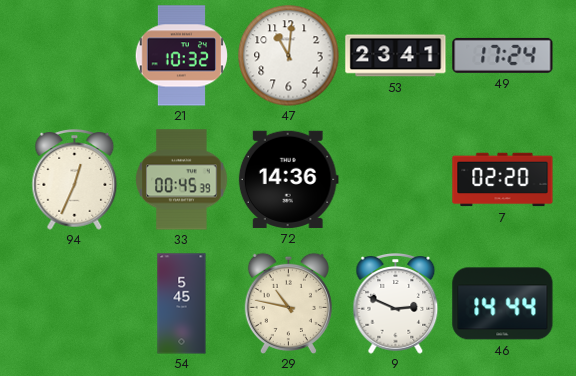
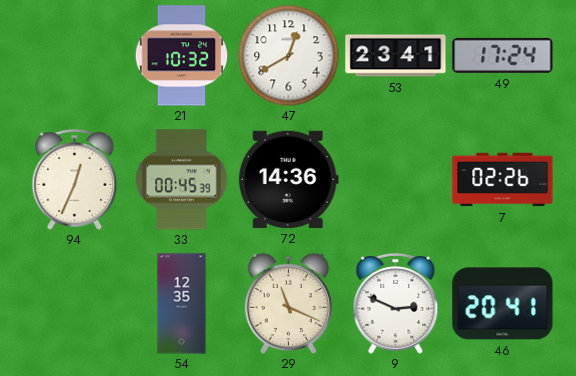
47: 11:01 -> 12:40 (289, 56)
7: 02:20 -> 02:26 (503, 180)
54: 5:45 -> 12:35 (182, 304)
29: 10:47 -> 11:19 (288, 303)
46: 14:44 -> 20:41 (503, 304)
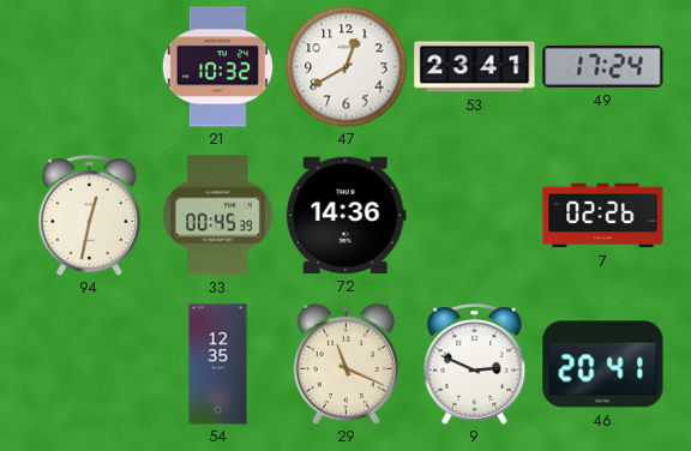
94: 12:34 -> 12:32 (90, 216)
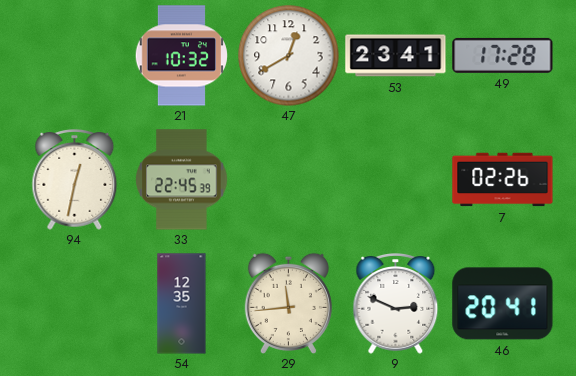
49: 17:24 -> 17:28 (503, 55)
33: 00:45 -> 22:45 (182, 180)
72: 14:36 -> none (345, 215)
29: 11:19 -> 11:44 (288, 303)
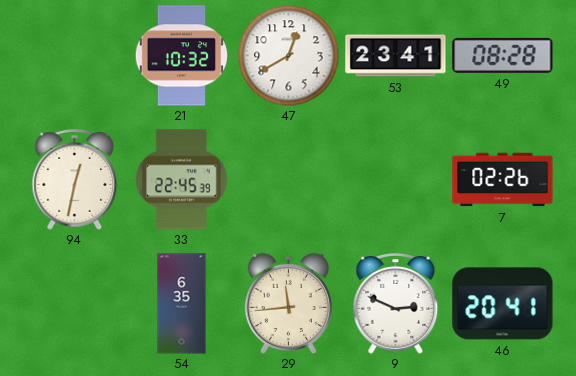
49: 17:28 -> 08:28 (503, 55)
54: 12:35 -> 6:35 (182, 304)
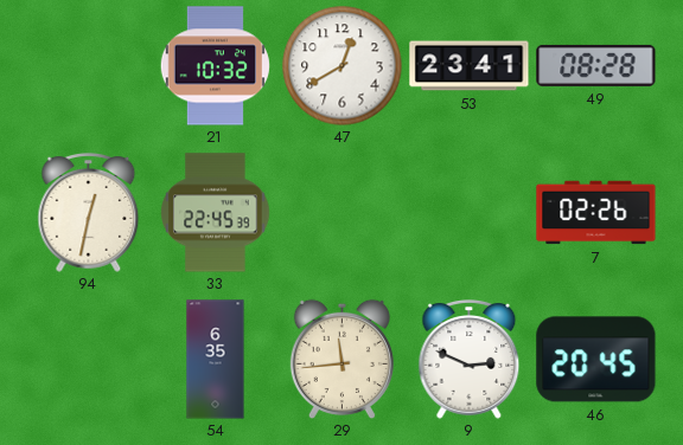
46: 20:41 -> 20:45 (596, 360)
